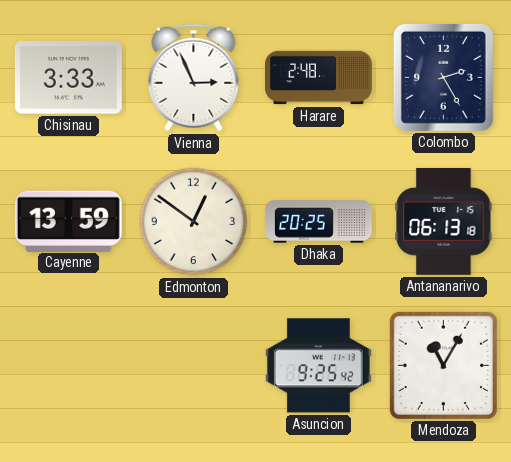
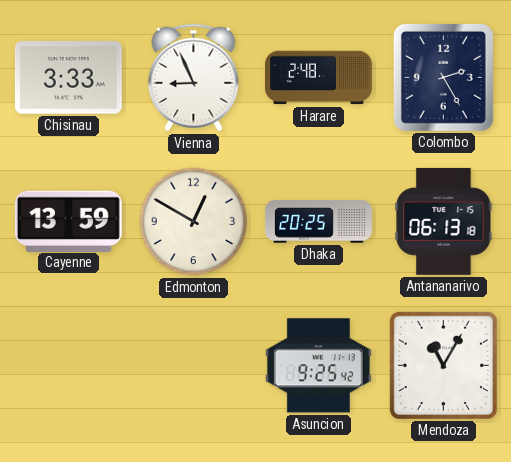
Vienna: 2:56 -> 8:56 (194, 78)
Edmonton: 12:51 -> 12:50 (194, 222)
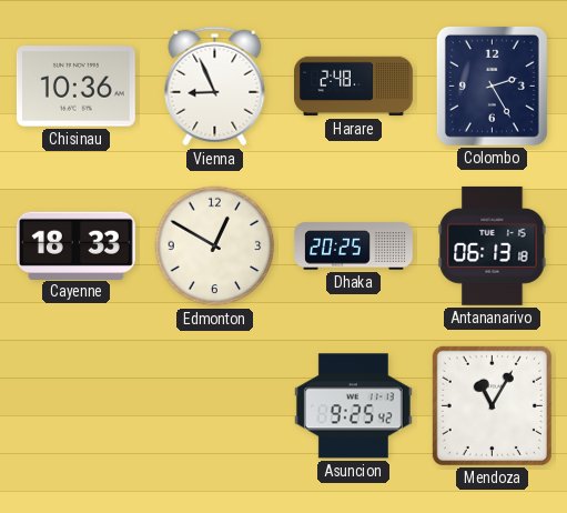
Chisinau: 3:33 -> 10:36 (75, 87)
Cayenne: 13:59 -> 18:33 (75, 245)
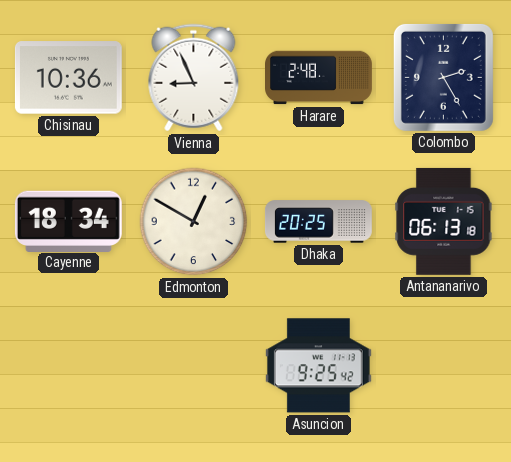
Cayenne: 18:33 -> 18:34 (68, 221)
Mendoza: 11:05 -> none (492, 405)
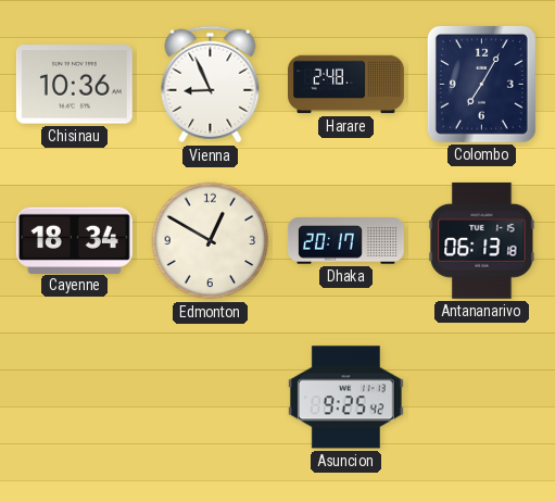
Colombo: 2:25 -> 7:05 (481, 84)
Dhaka: 20:25 -> 20:17 (346, 241)
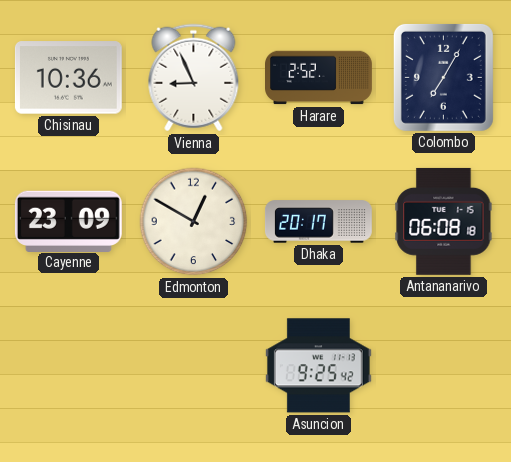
Harare: 2:48 -> 2:52 (319, 78)
Cayenne: 18:34 -> 23:09 (68, 221)
Antananarivo: 06:13 -> 06:08 (444, 221)
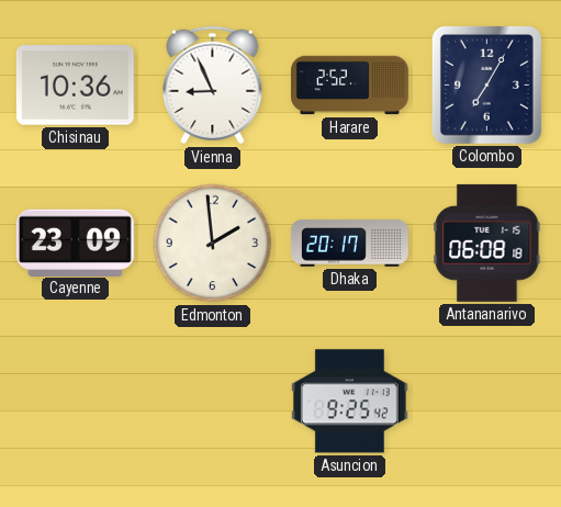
Edmonton: 12:50 -> 1:59 (213, 244)
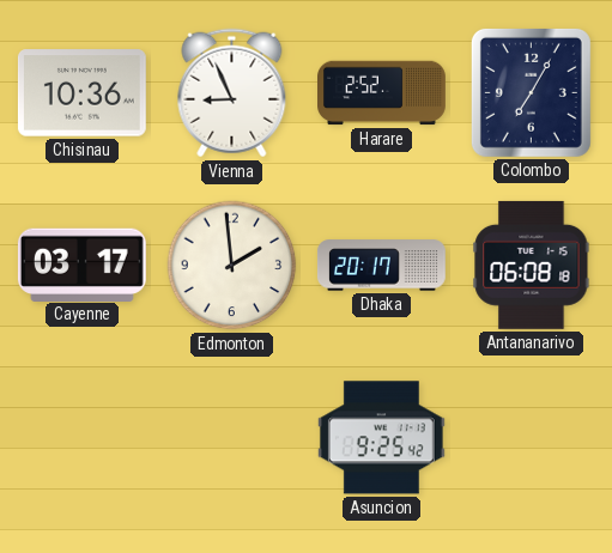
Cayenne: 23:09 -> 03:17 (81, 265)
